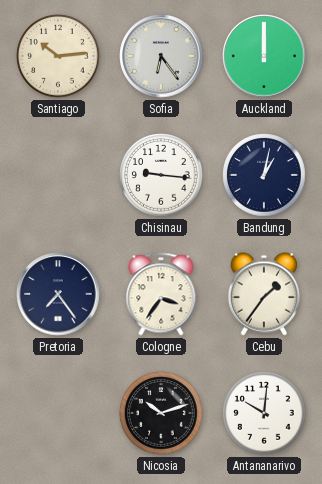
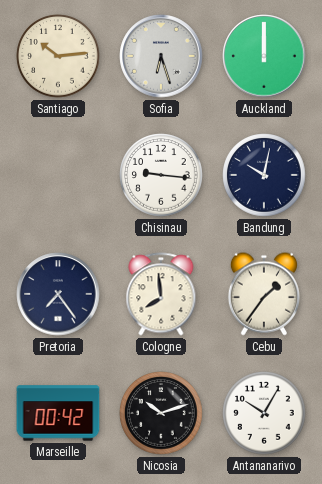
Sofia: 6:24 -> 6:27 (161, 56)
Bandung: 1:02 -> 10:02 (264, 175)
Cologne: 3:36 -> 7:59 (161, 294)
Marseille: none -> 00:42 (58, 413)
Antananarivo: 10:01 -> 10:05 (264, 413)
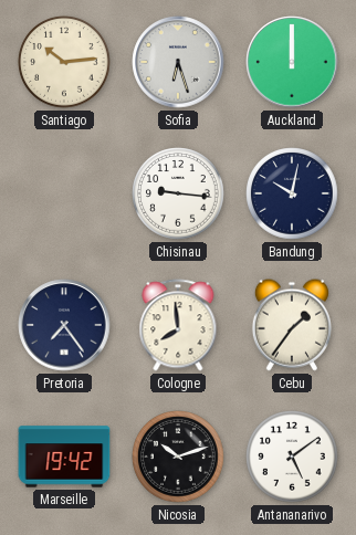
Marseille: 00:42 -> 19:42 (64, 457)
Antananarivo: 10:05 -> 5:09 (292, 457)
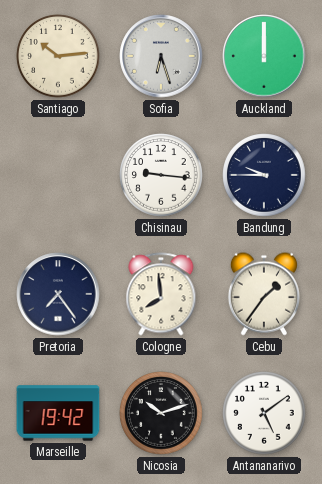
Bandung: 10:02 -> 9:45 (264, 175)
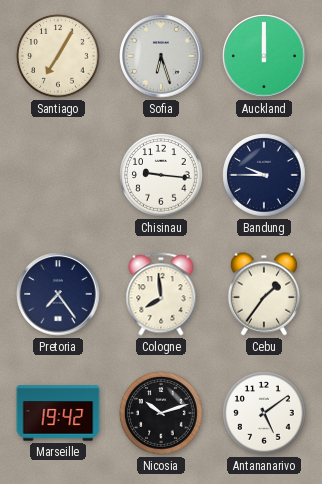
Santiago: 10:14 -> 7:05 (58, 56)
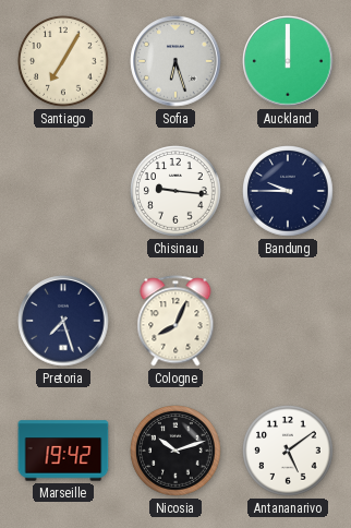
Pretoria: 7:24 -> 7:27 (63, 321)
Cologne: 7:59 -> 8:04 (175, 321)
Cebu: 1:36 -> none (264, 294)
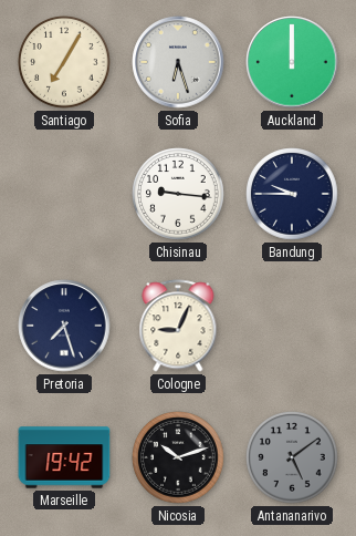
Cologne: 8:04 -> 9:04 (178, 326)
Antananarivo dial: white -> grey (292, 457)
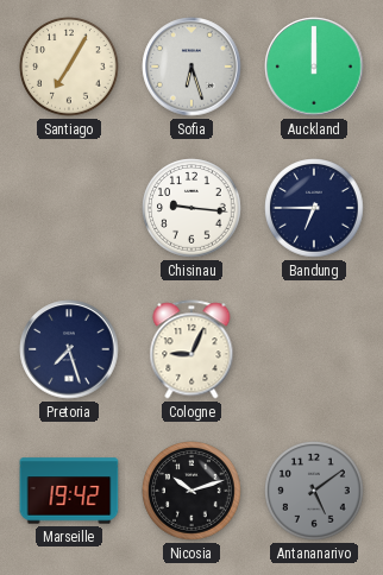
Bandung: 9:45 -> 6:45 (314, 208)
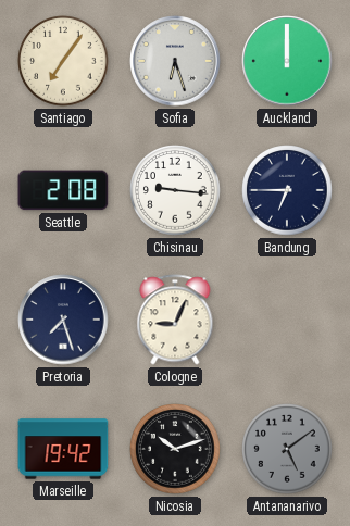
Santiago: 7:05 -> 7:06 (63, 61)
Seattle: none -> 2:08 (63, 190)
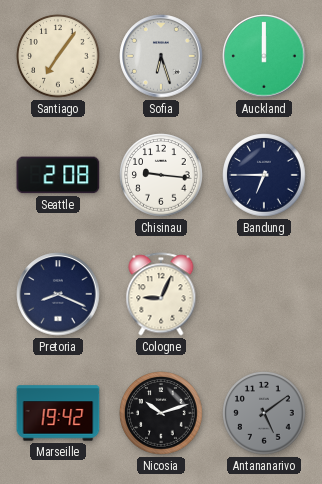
Pretoria: 7:27 -> 8:19 (58, 294)
